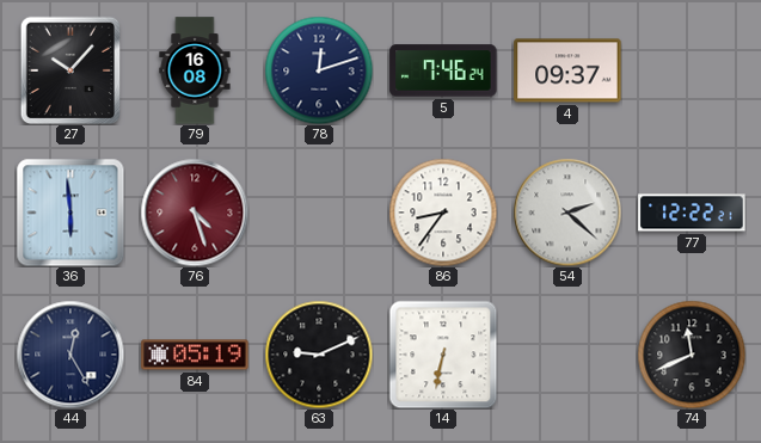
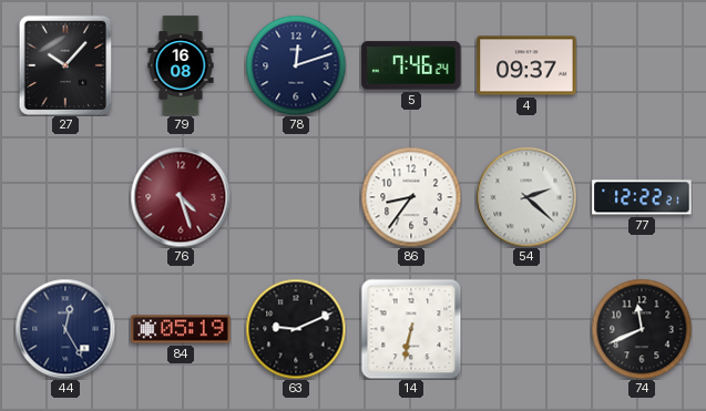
36: 5:59 -> none (70, 213)
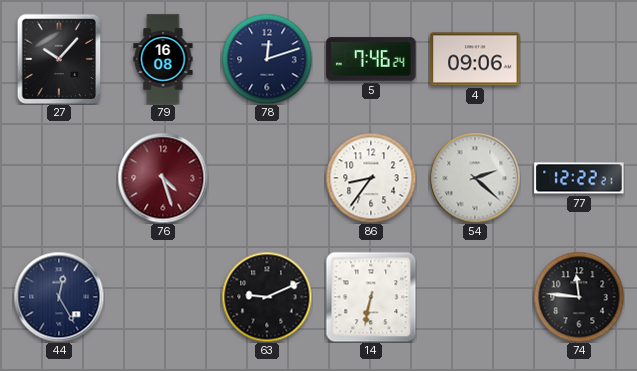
4: 09:37 -> 09:06 (475, 59)
84: 05:19 -> none (181, 329)
74: 11:41 -> 11:46 (579, 297)
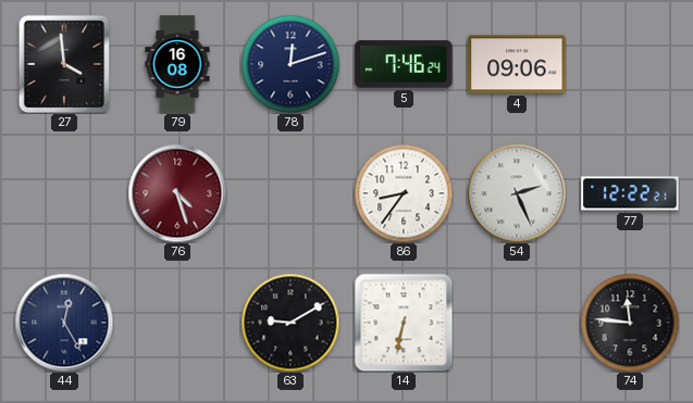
27: 10:07 -> 3:59 (64, 64)
54: 2:22 -> 2:26 (517, 193)
63: 9:11 -> 9:10 (290, 323)
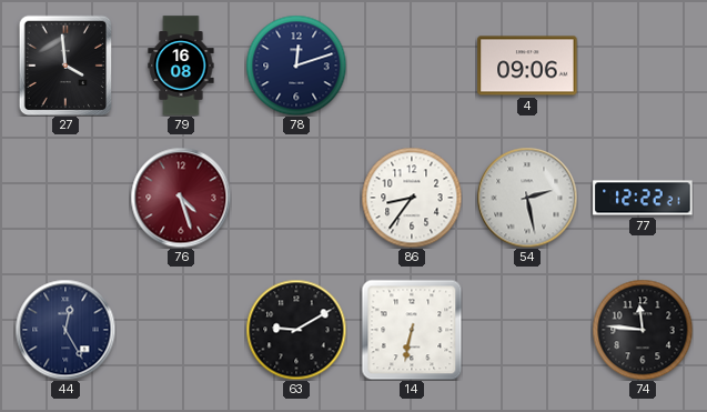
5: 7:46 -> none (404, 64)
54: 2:26 -> 2:28 (527, 198)
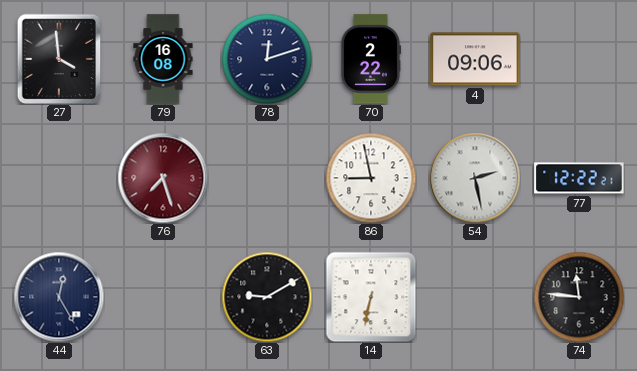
70: none -> 2:22 (370, 59)
76: 4:27 -> 7:27 (163, 178)
86: 8:36 -> 8:58 (371, 178)
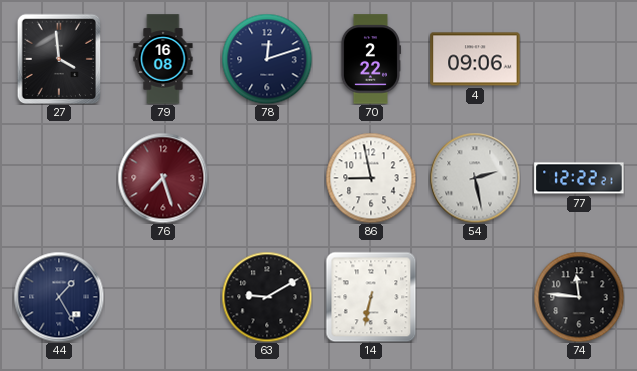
44: 12:25 -> 1:25 (59, 297)
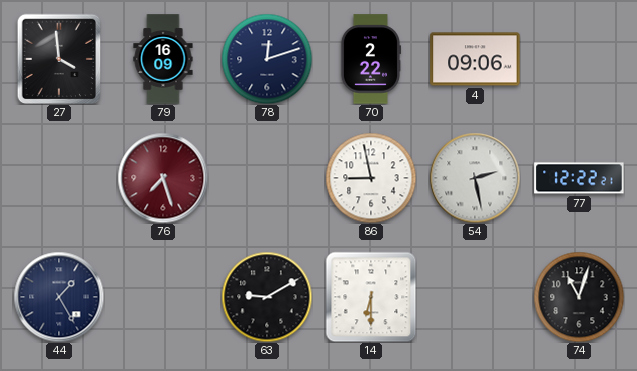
79: 16:08 -> 16:09 (163, 59)
14: 6:32 -> 6:30 (371, 297)
74: 11:46 -> 11:03 (579, 297)
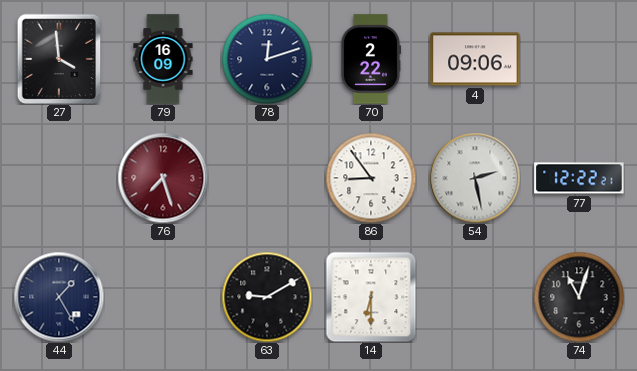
86: 8:58 -> 8:54 (371, 178)
